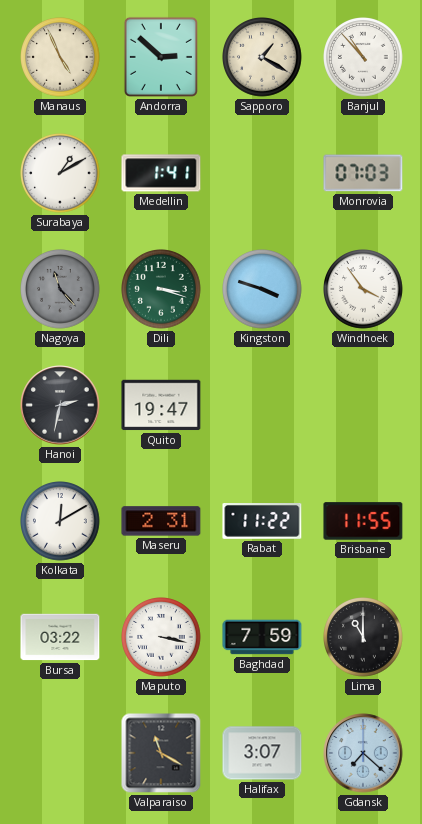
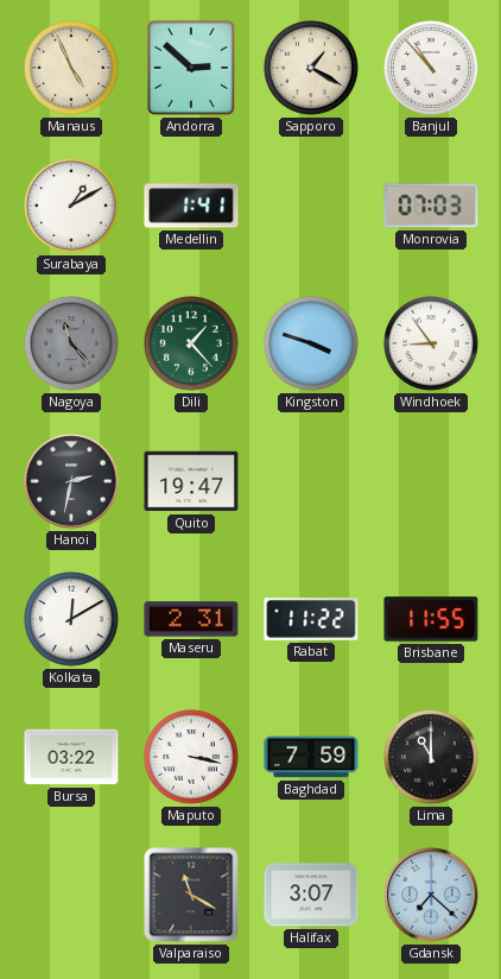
Dili: 3:18 -> 1:23 (192, 345)
Windhoek: 3:54 -> 8:54 (432, 345)
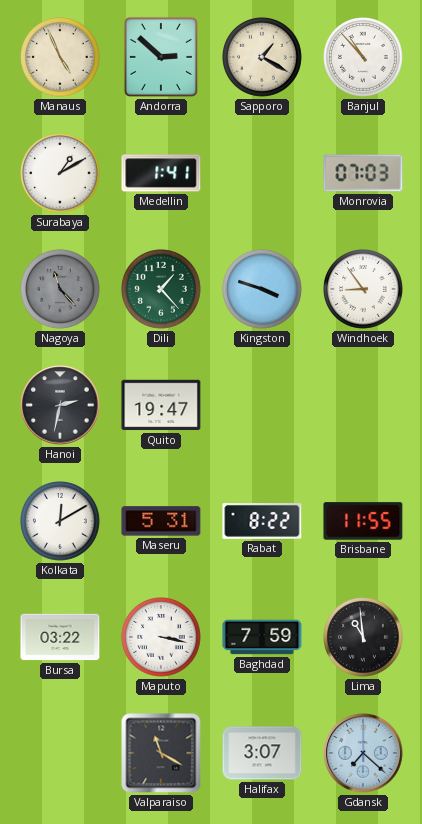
Maseru: 2:31 -> 5:31 (161, 521)
Rabat: 11:22 -> 8:22 (262, 522)
Lima: 11:00 -> 10:59 (364, 638)
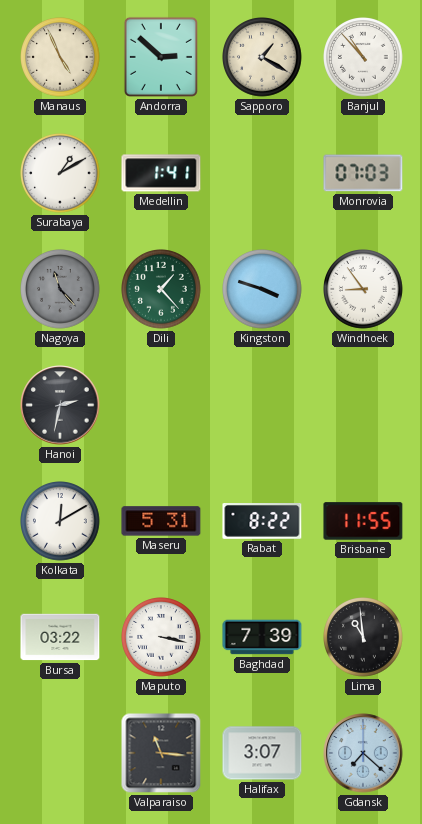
Quito: 19:47 -> none (161, 405)
Baghdad: 7:59 -> 7:39 (262, 637)
Valparaiso: 11:20 -> 11:16 (161, 753)
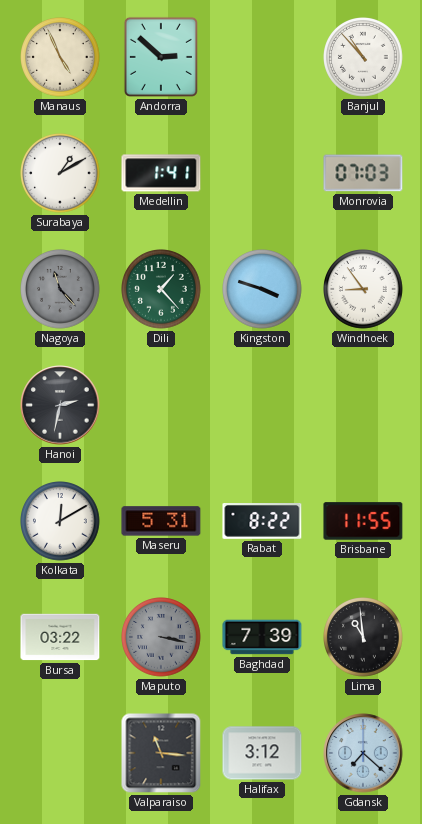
Sapporo: 1:20 -> none (263, 58)
Maputo dial: white -> grey (162, 638)
Halifax: 3:07 -> 3:12 (262, 753)
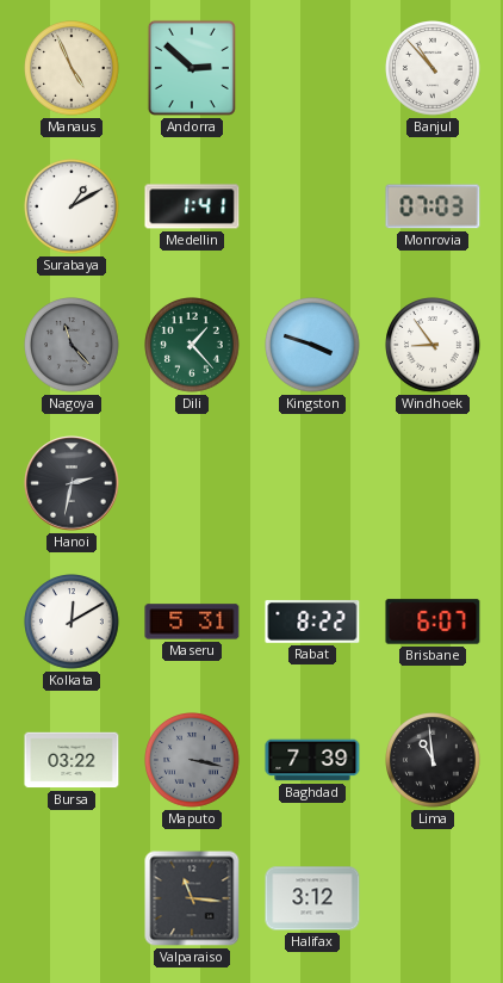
Brisbane: 11:55 -> 6:07 (433, 622)
Gdansk: 7:22 -> none (363, 753)
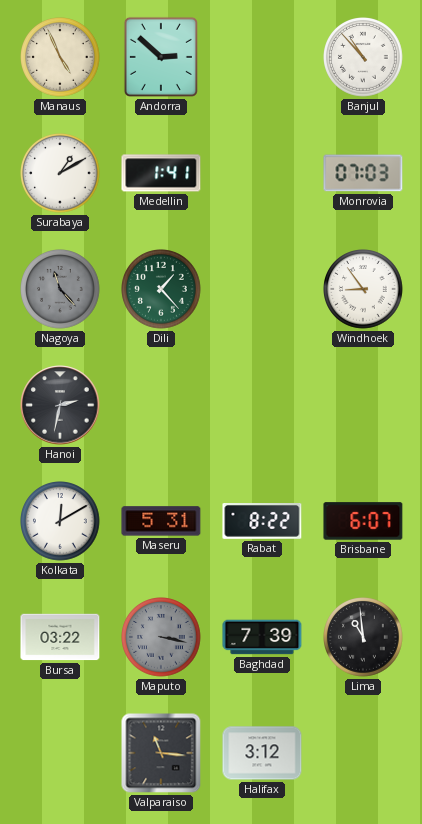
Kingston: 3:48 -> none (313, 346)
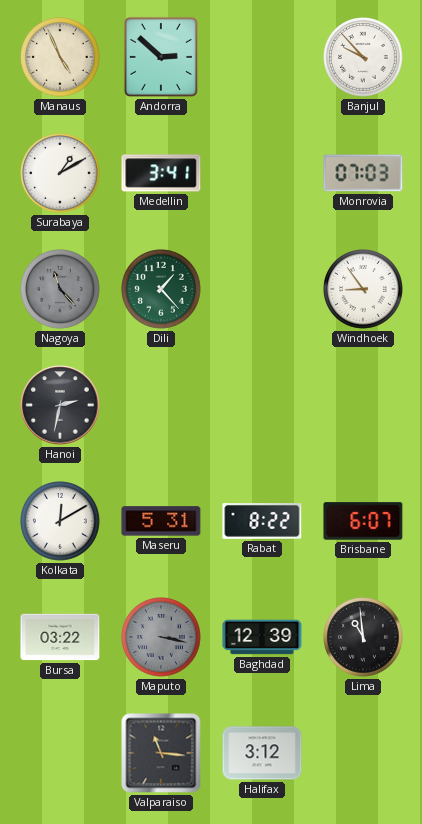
Banjul: 10:53 -> 9:53 (364, 58)
Medellin: 1:41 -> 3:41 (161, 173)
Baghdad: 7:39 -> 12:39 (262, 637)
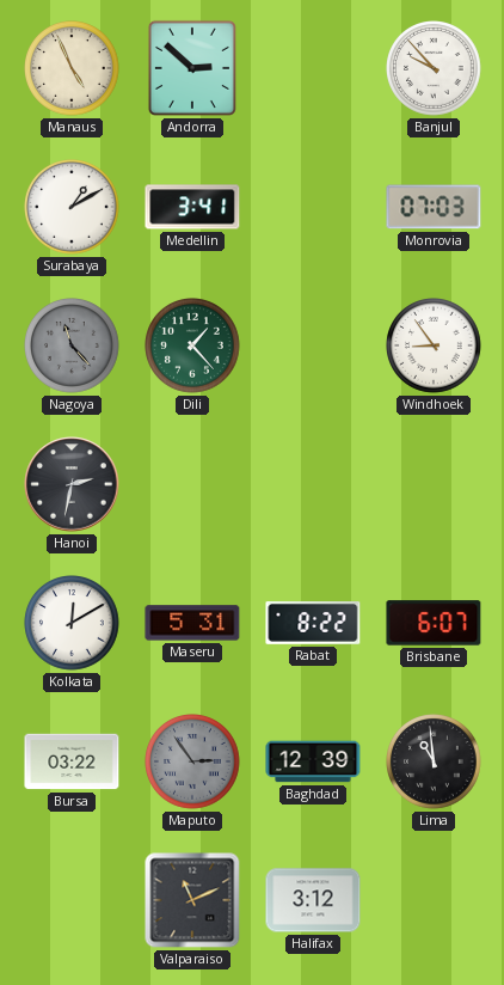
Maputo: 3:17 -> 2:54 (193, 763)
Valparaiso: 11:16 -> 11:11 (192, 900)
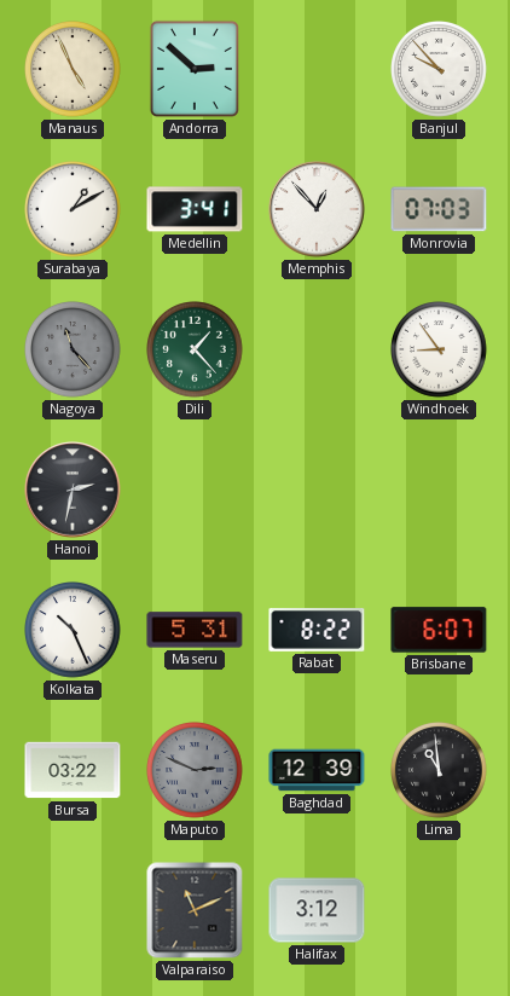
Memphis: none -> 12:53 (317, 209)
Kolkata: 12:10 -> 10:26 (74, 631)
Maputo: 2:54 -> 2:49 (196, 771)
